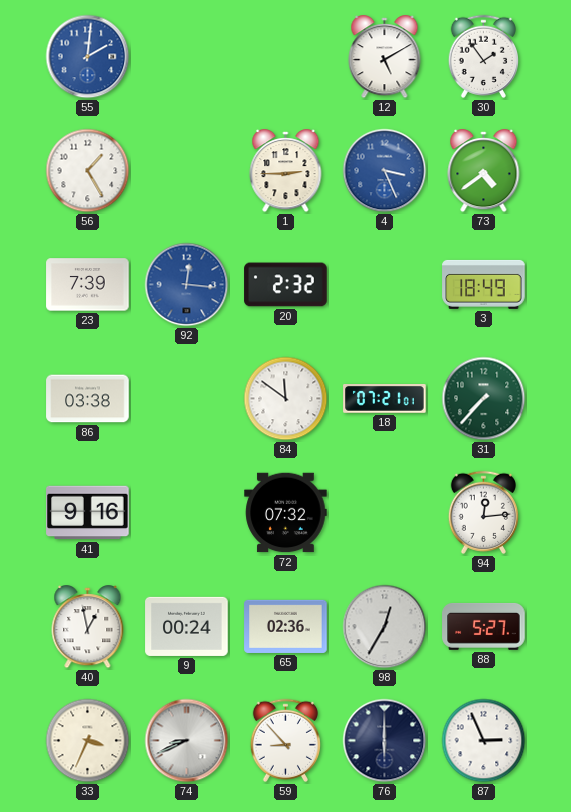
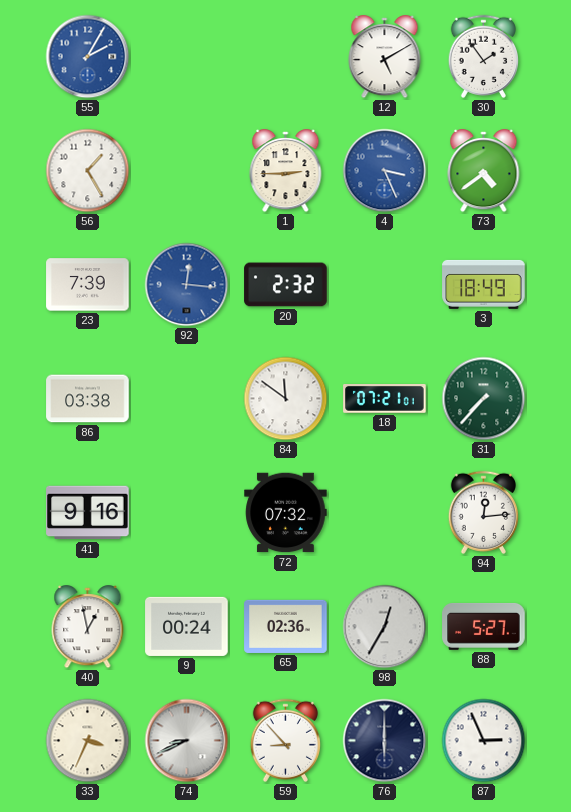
55: 2:01 -> 2:05 (88, 57)
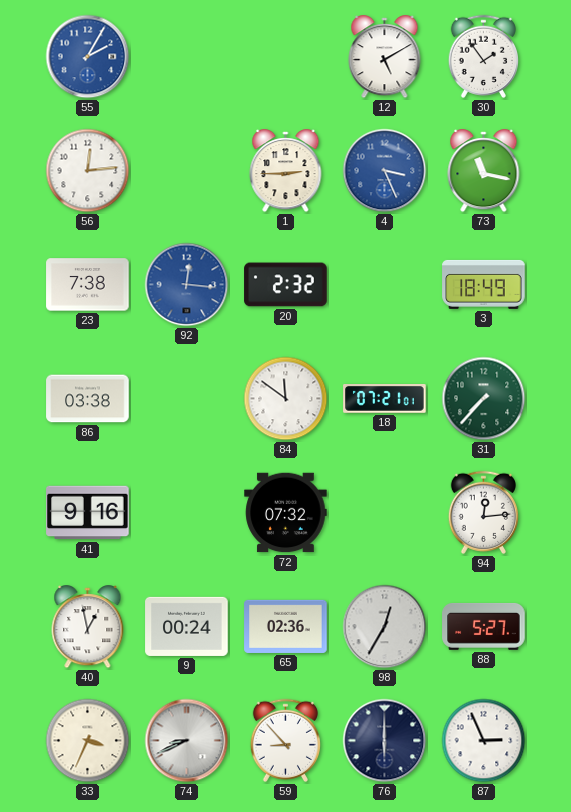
56: 1:25 -> 12:14 (88, 171)
73: 4:39 -> 11:17 (484, 171)
23: 7:39 -> 7:38 (88, 285)
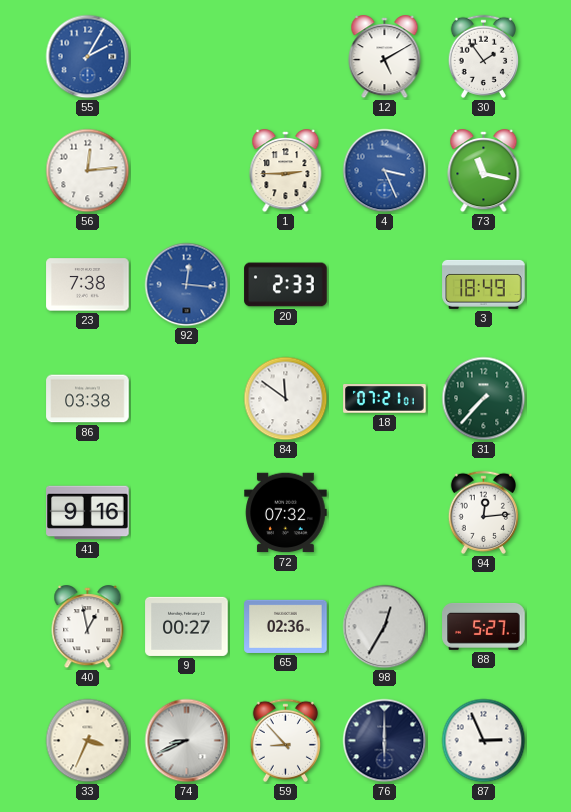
20: 2:32 -> 2:33 (286, 285)
9: 00:24 -> 00:27 (187, 626)
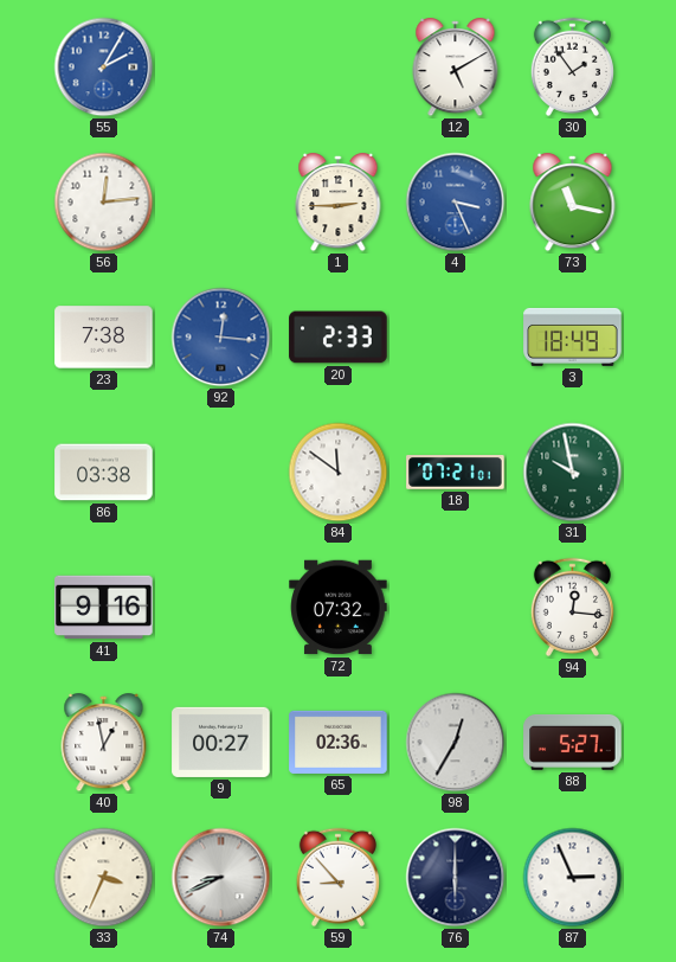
31: 7:37 -> 9:58 (573, 473)
94: 12:14 -> 12:16 (572, 607)
